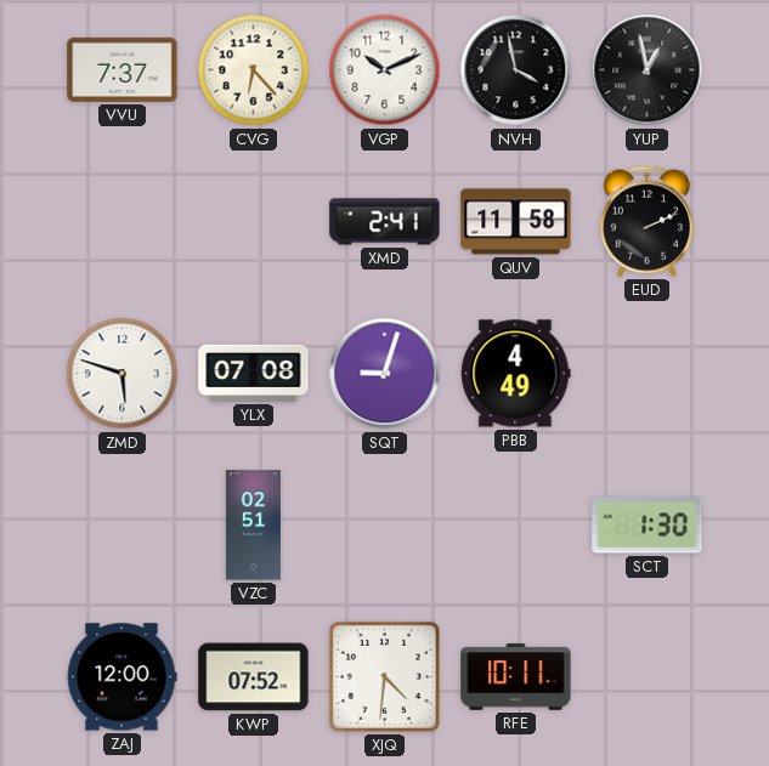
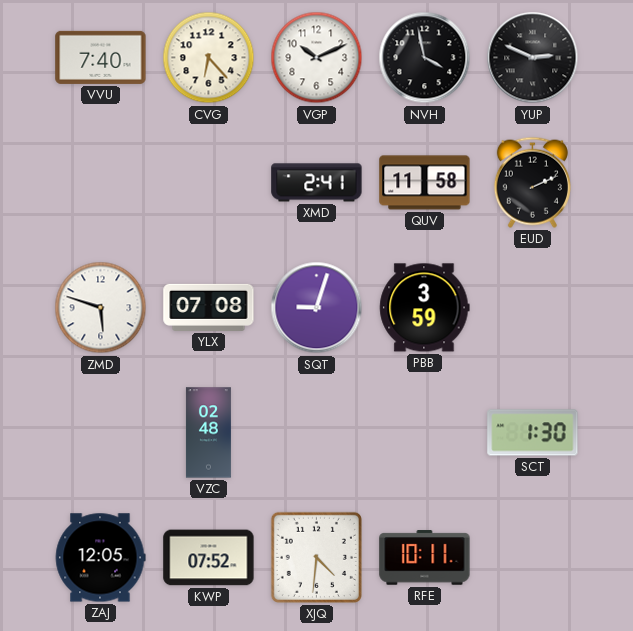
VVU: 7:37 -> 7:40 (101, 57)
YUP: 12:58 -> 2:49 (533, 58)
PBB: 4:49 -> 3:59 (425, 308)
VZC: 02:51 -> 02:48 (208, 433)
ZAJ: 12:00 -> 12:05 (100, 558)
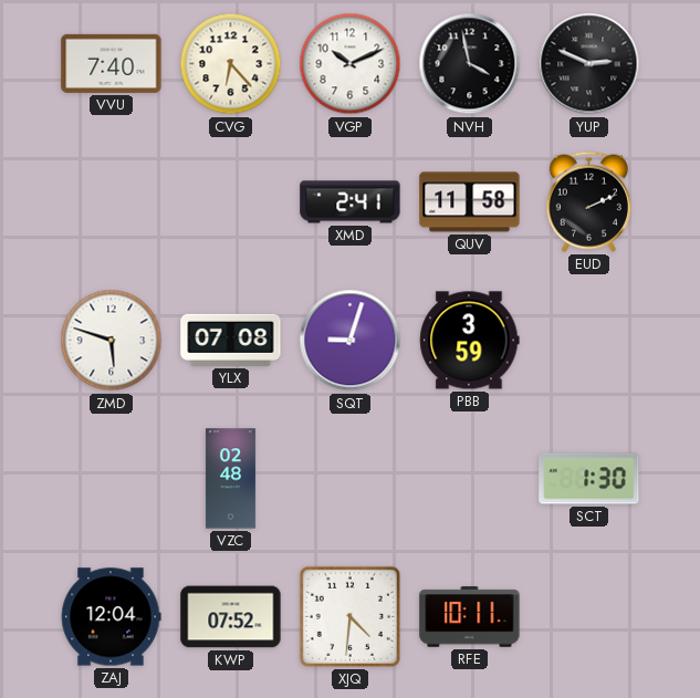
ZAJ: 12:05 -> 12:04 (111, 617)
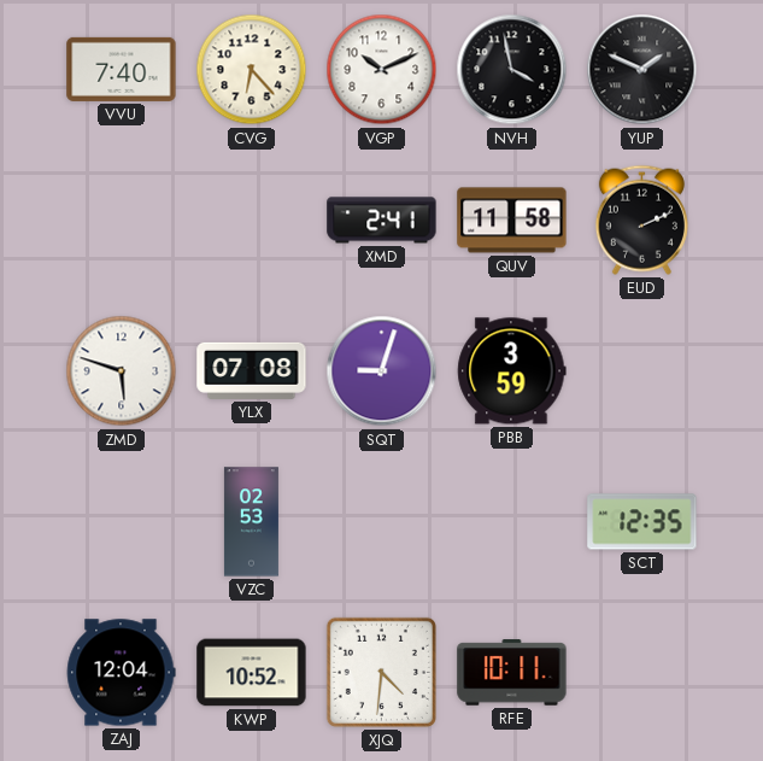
YUP: 2:49 -> 1:49 (642, 70)
VZC: 02:48 -> 02:53 (251, 522)
SCT: 1:30 -> 12:35 (642, 522)
KWP: 07:52 -> 10:52 (252, 673)
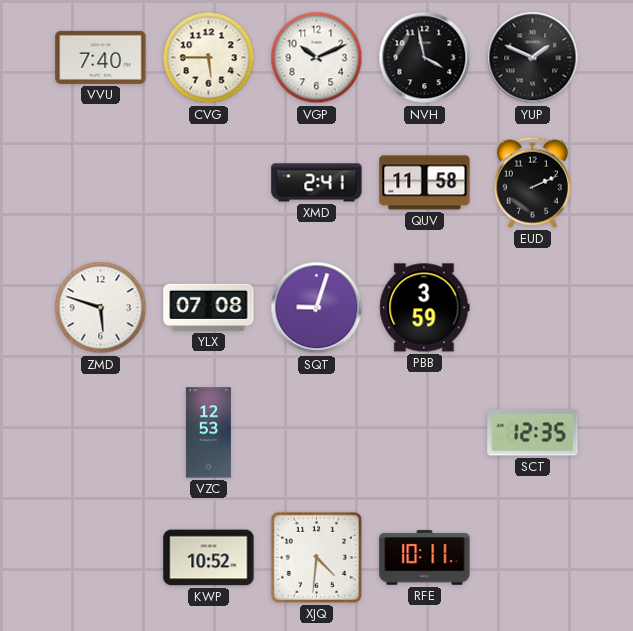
CVG: 6:23 -> 5:45 (209, 58)
VZC: 02:53 -> 12:53 (208, 433)
ZAJ: 12:04 -> none (121, 673)
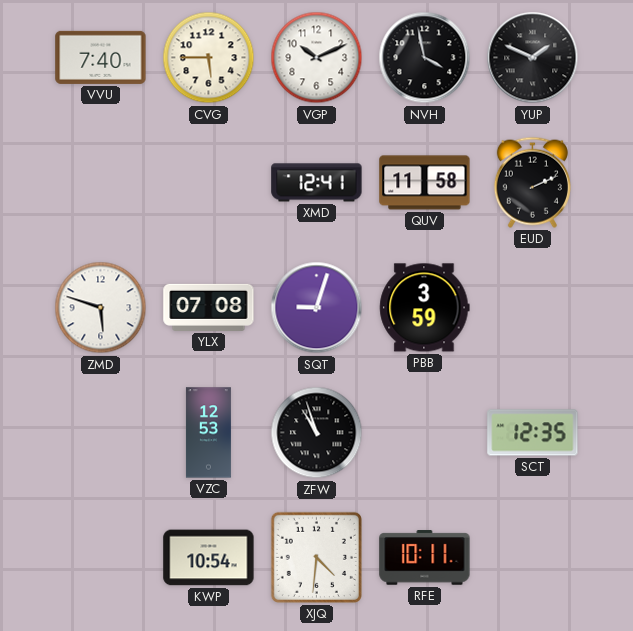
XMD: 2:41 -> 12:41 (317, 183)
ZFW: none -> 10:57 (317, 433)
KWP: 10:52 -> 10:54 (209, 558)
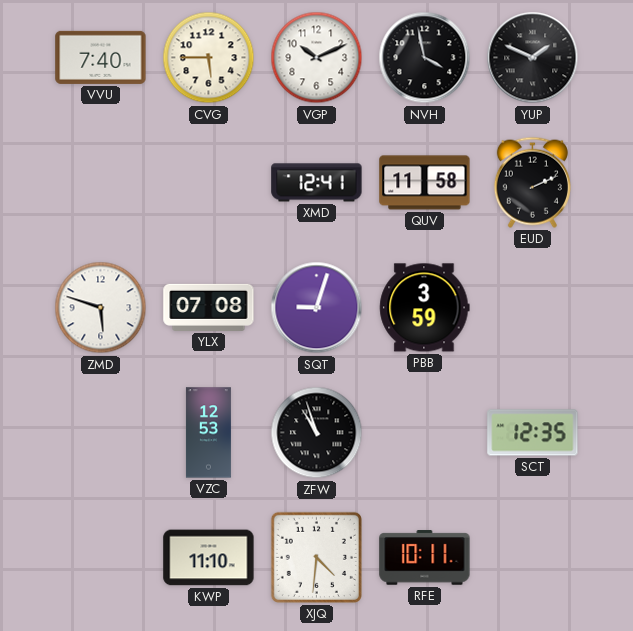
KWP: 10:54 -> 11:10 (209, 558)
